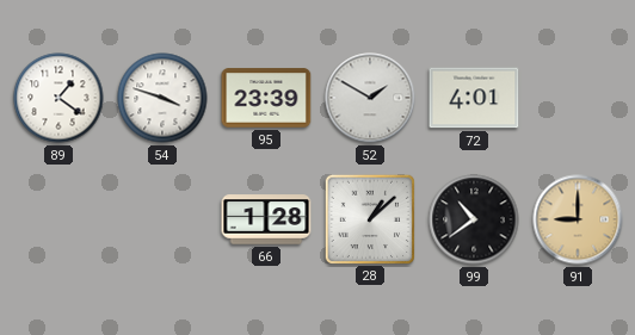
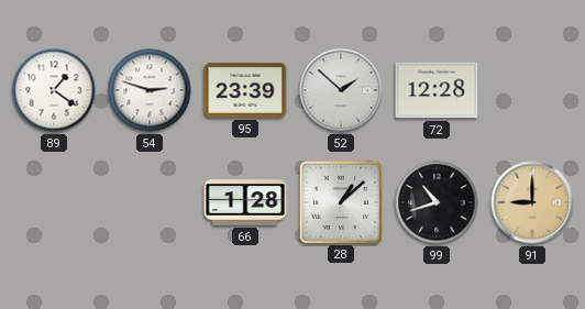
54: 3:48 -> 2:48 (150, 90)
52: 1:50 -> 1:52 (341, 90)
72: 4:01 -> 12:28 (437, 90)
99: 10:39 -> 10:42 (437, 202)
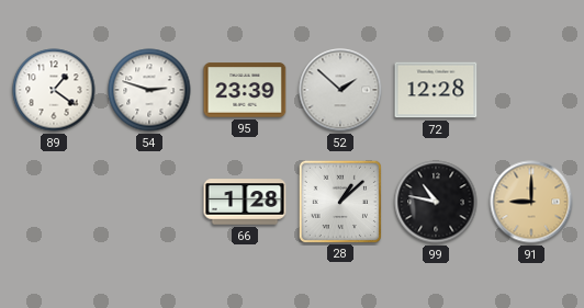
99: 10:42 -> 10:47 (436, 202)
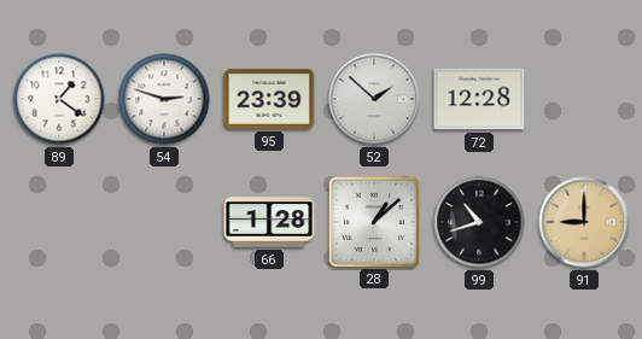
99: 10:47 -> 10:42 (479, 222)
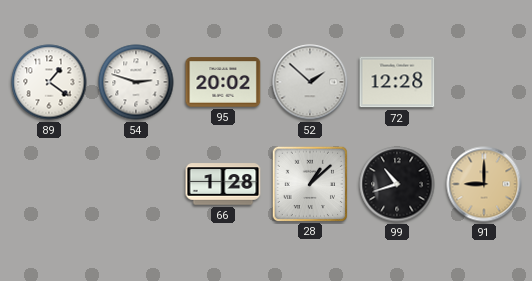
95: 23:39 -> 20:02 (223, 82)
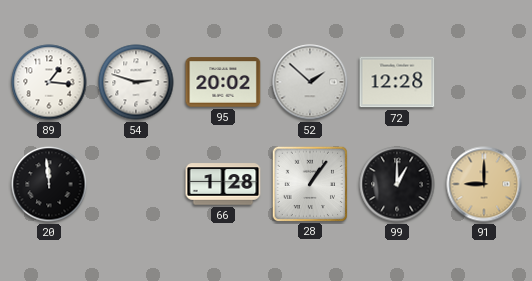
89: 1:21 -> 1:16 (49, 82)
20: none -> 11:59 (49, 184)
28: 1:08 -> 1:06 (309, 183)
99: 10:42 -> 1:00 (397, 184)
